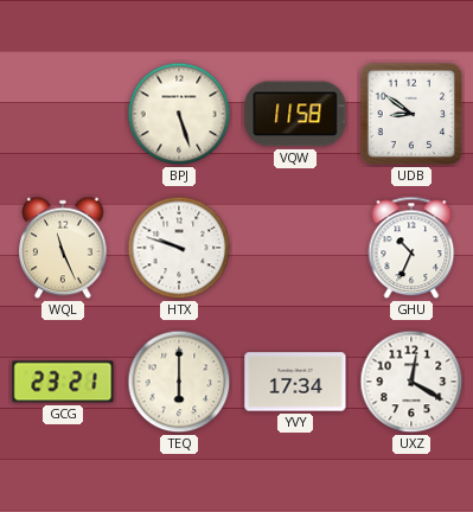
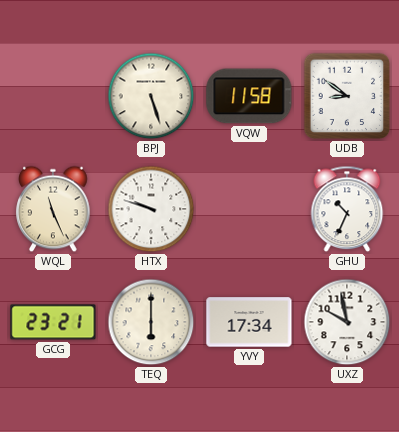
UXZ: 12:20 -> 9:58 (347, 322)
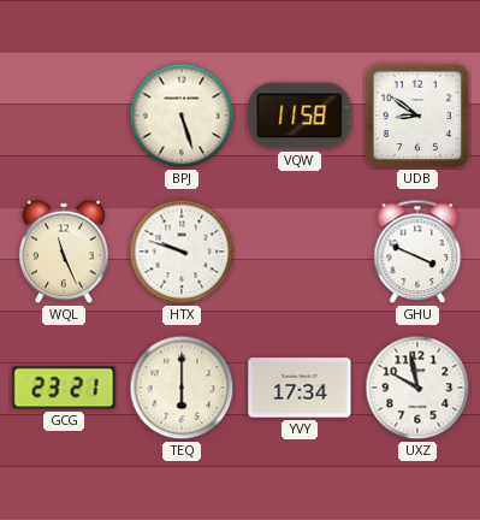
GHU: 10:34 -> 3:49 (417, 252)
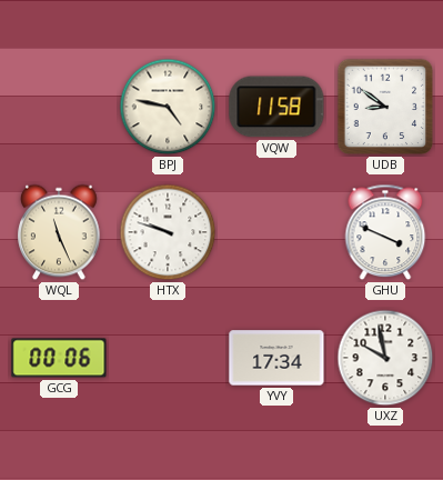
BPJ: 5:27 -> 4:47 (168, 107)
GCG: 23:21 -> 00:06 (59, 358)
TEQ: 6:00 -> none (182, 388)
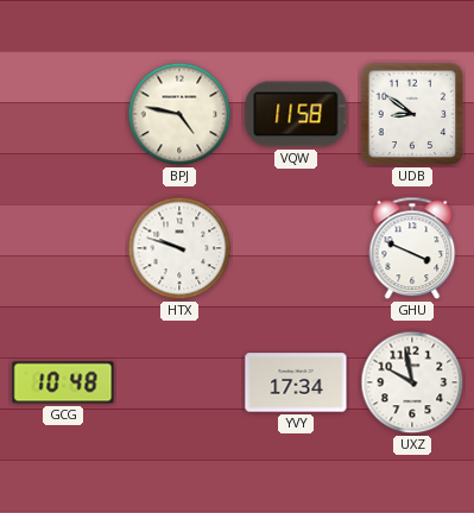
WQL: 11:26 -> none (59, 232)
GCG: 00:06 -> 10:48 (63, 382)
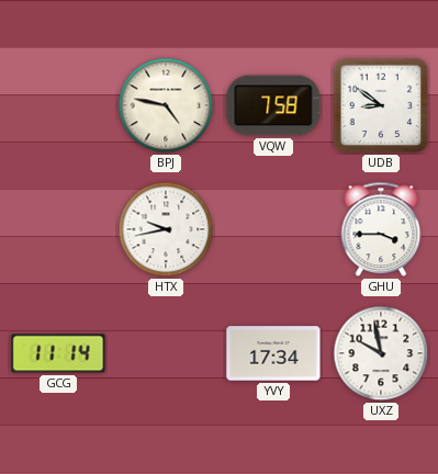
VQW: 11:58 -> 7:58 (273, 105)
HTX: 9:48 -> 9:43 (166, 229)
GHU: 3:49 -> 3:45 (381, 229)
GCG: 10:48 -> 11:14 (58, 353)
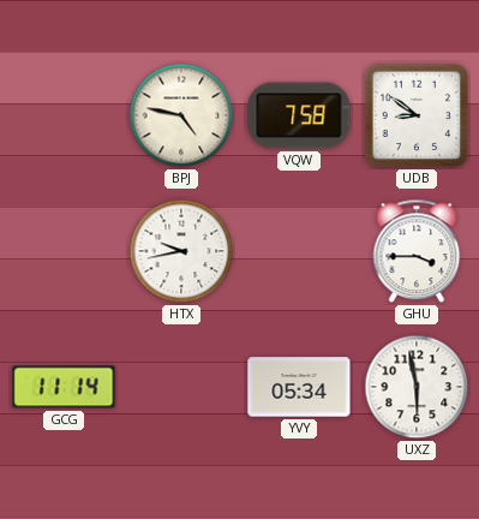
YVY: 17:34 -> 05:34 (299, 387)
UXZ: 9:58 -> 5:58 (417, 387)
